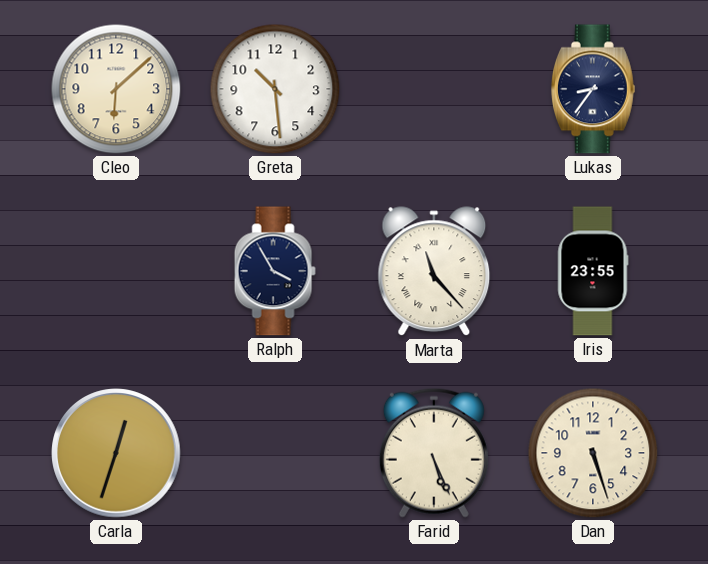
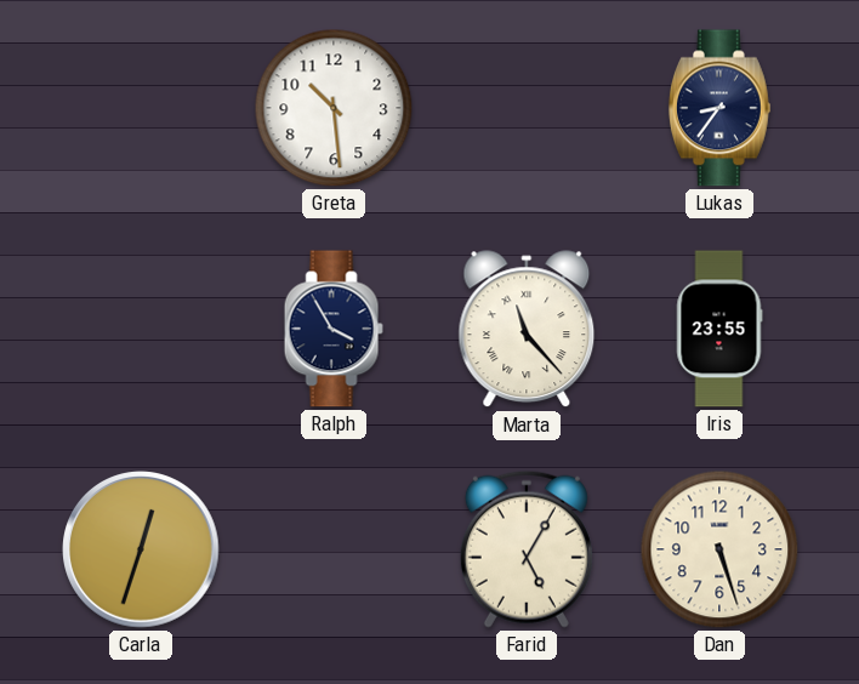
Cleo: 6:08 -> none (116, 89)
Farid: 5:26 -> 5:05 (527, 549)
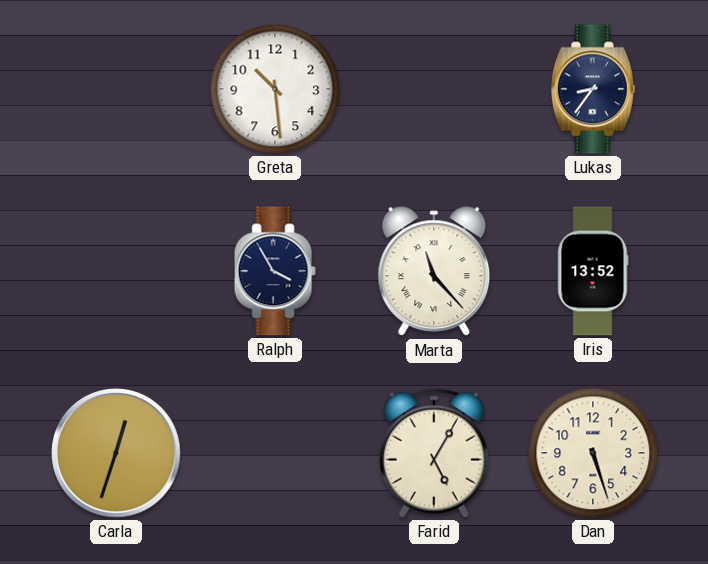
Iris: 23:55 -> 13:52 (593, 271)
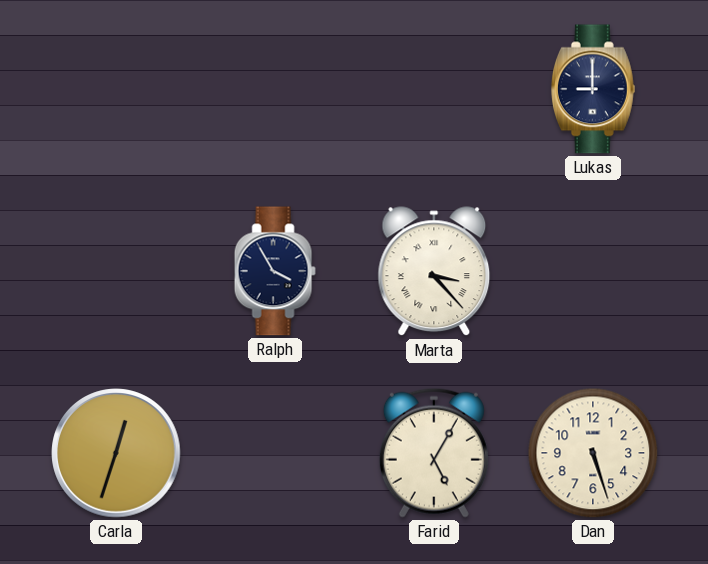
Greta: 10:29 -> none (275, 89)
Lukas: 8:36 -> 9:00 (593, 89)
Marta: 11:23 -> 3:23 (434, 272)
Iris: 13:52 -> none (593, 271)
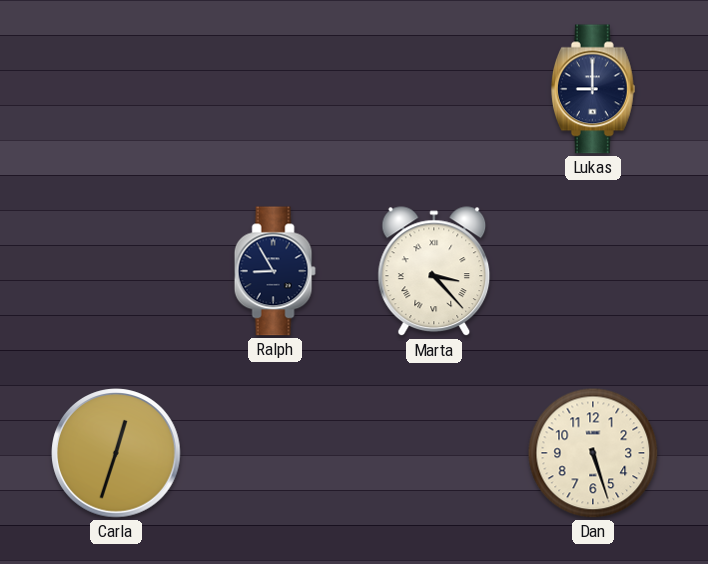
Ralph: 3:55 -> 8:55 (275, 271)
Farid: 5:05 -> none (434, 453)
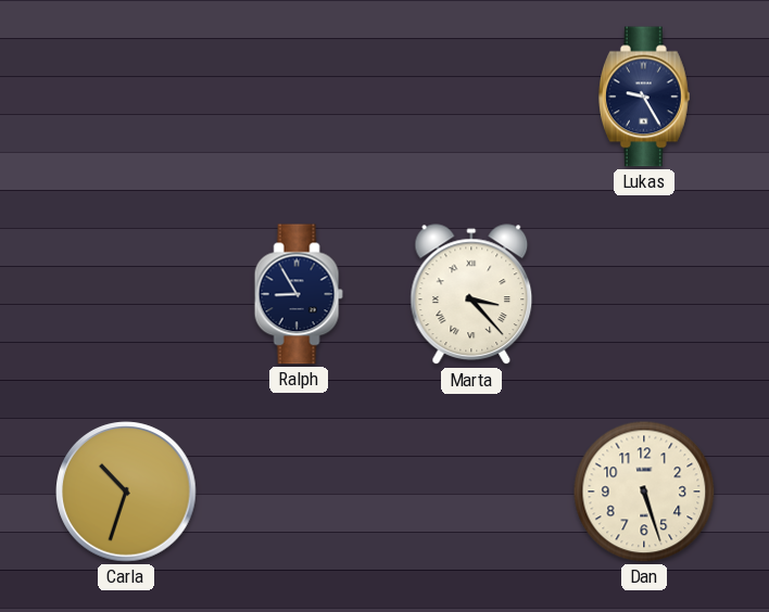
Lukas: 9:00 -> 9:25 (644, 97)
Carla: 12:33 -> 10:33 (126, 492)
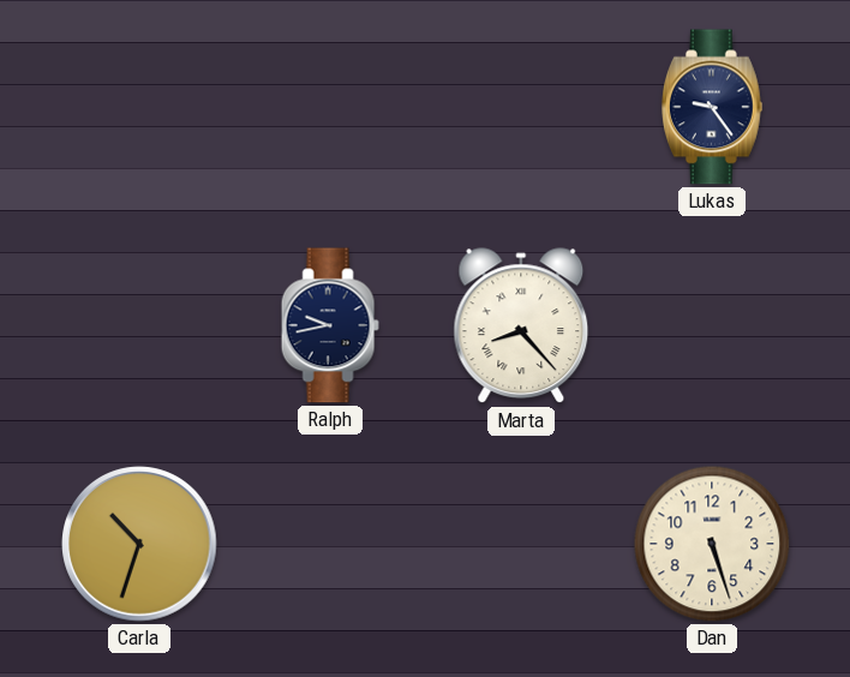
Lukas: 9:25 -> 9:24 (712, 107)
Ralph: 8:55 -> 9:43 (330, 325)
Marta: 3:23 -> 8:23 (521, 326)
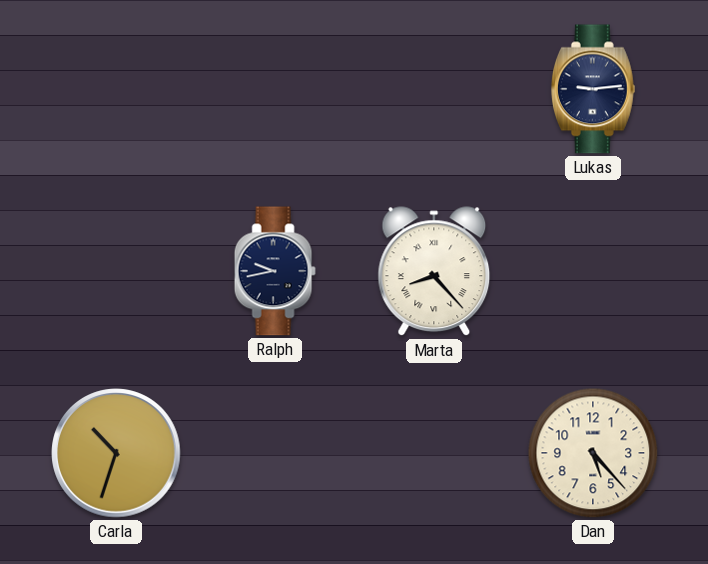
Lukas: 9:24 -> 9:14 (593, 89)
Dan: 5:27 -> 5:23 (593, 453)
